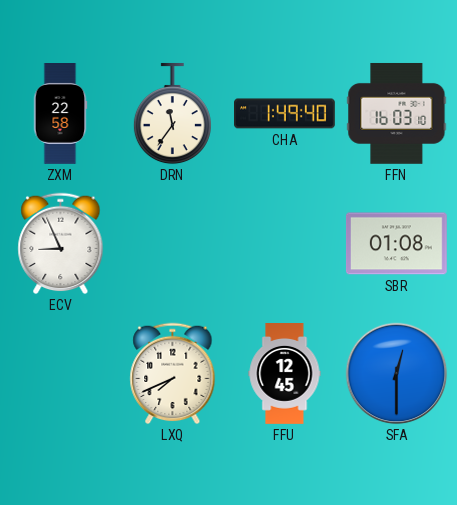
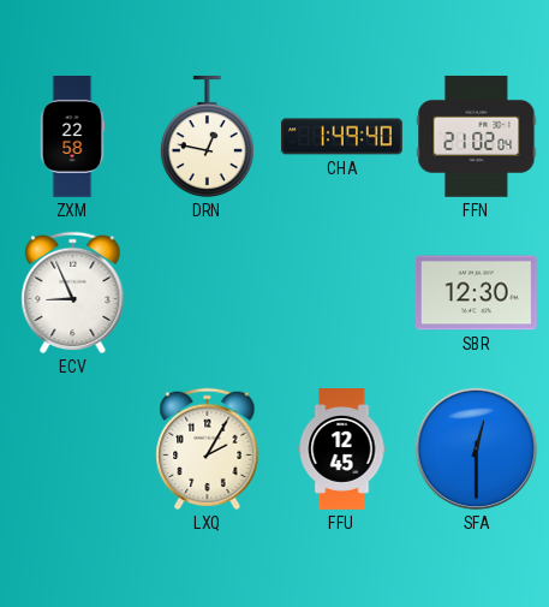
DRN: 11:36 -> 12:47 (207, 137)
FFN: 16:03 -> 21:02 (477, 136)
SBR: 01:08 -> 12:30 (476, 293)
LXQ: 7:41 -> 2:05 (208, 450)
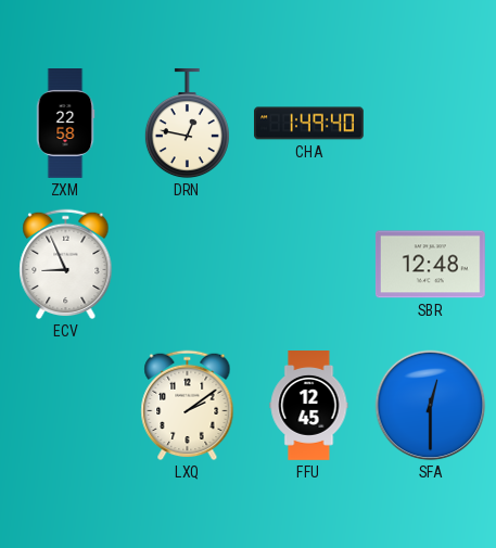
FFN: 21:02 -> none (477, 136)
SBR: 12:30 -> 12:48 (430, 265)
LXQ: 2:05 -> 2:09 (188, 406)
